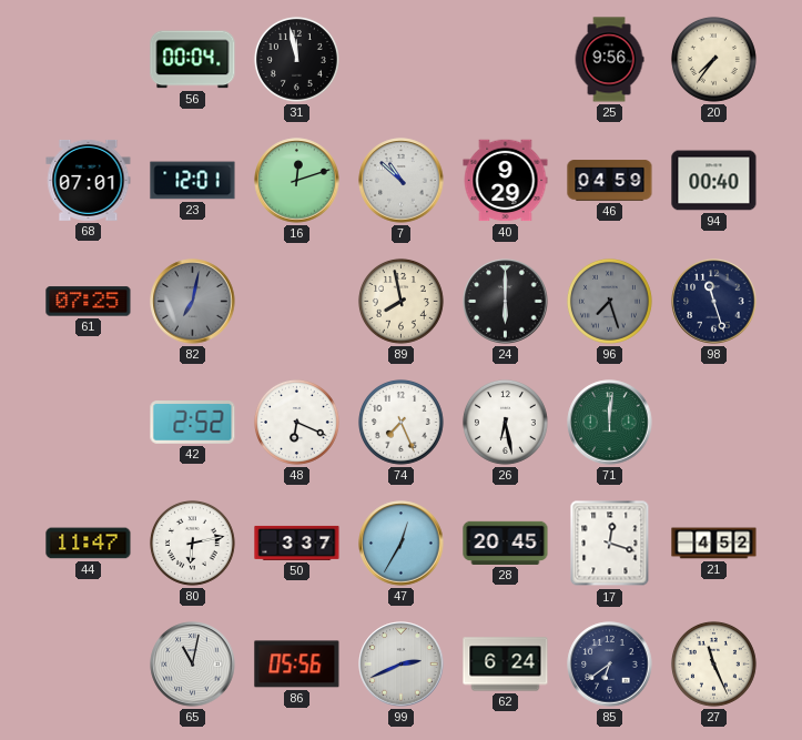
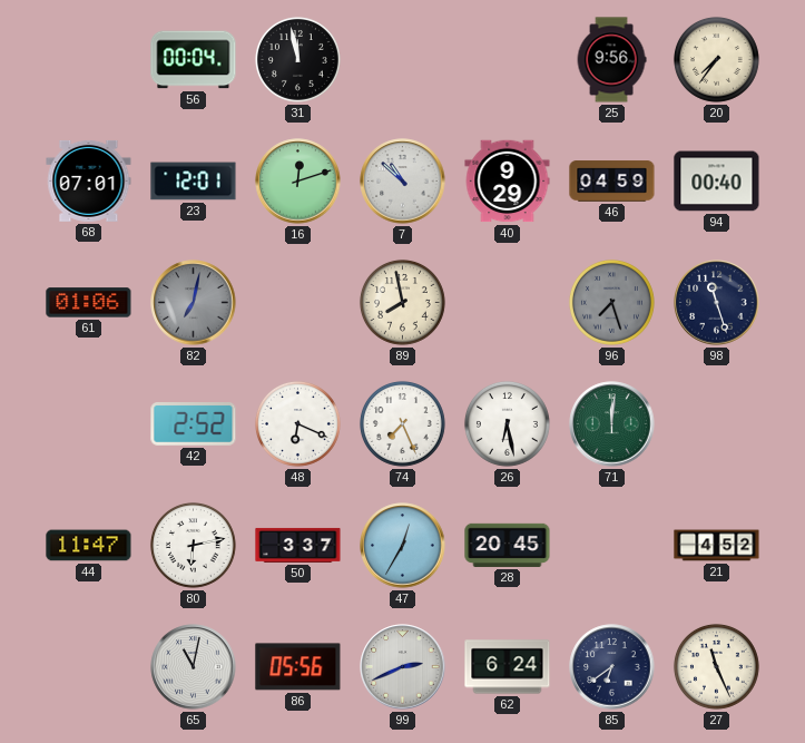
61: 07:25 -> 01:06 (89, 303)
24: 6:00 -> none (506, 302)
17: 12:18 -> none (610, 544)
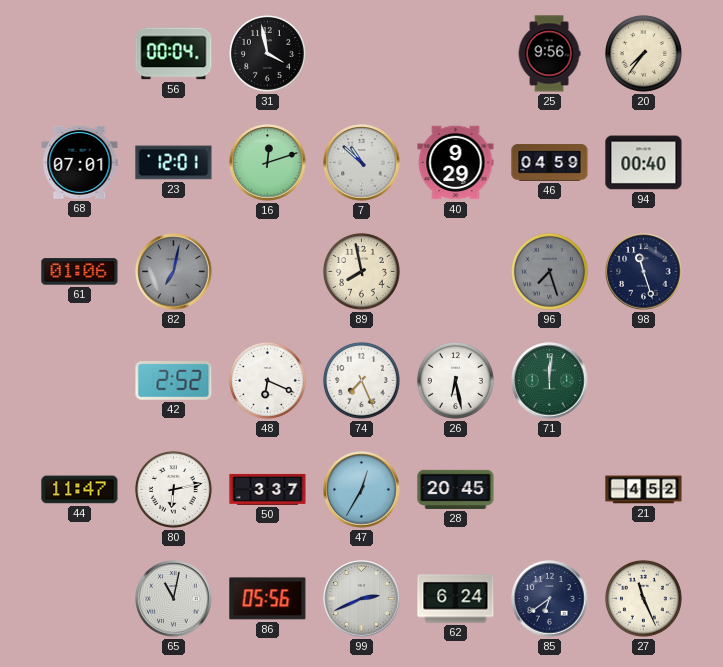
31: 11:58 -> 3:58 (267, 53)
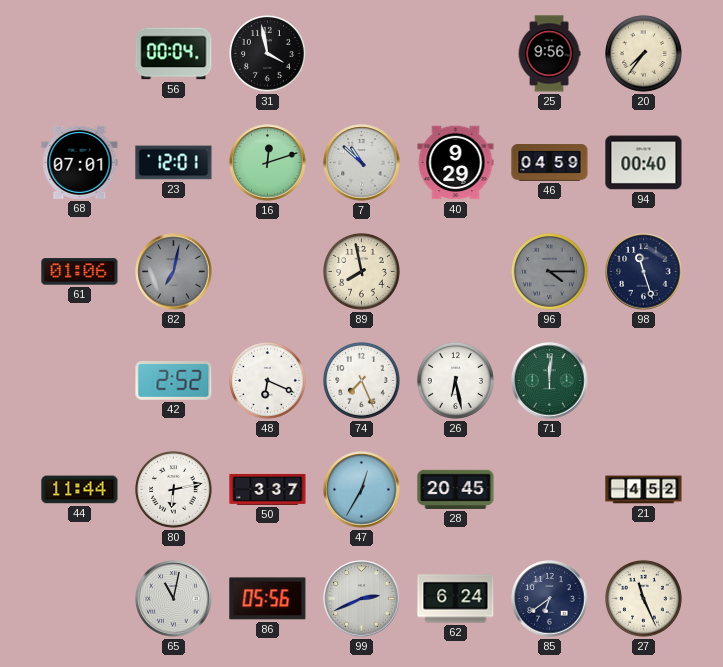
96: 7:27 -> 4:15 (549, 271)
44: 11:47 -> 11:44 (80, 490)
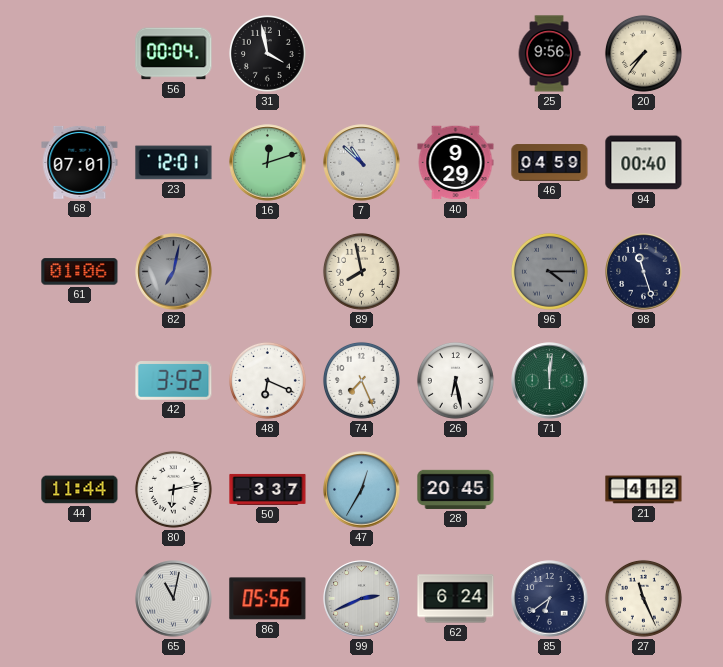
42: 2:52 -> 3:52 (174, 381)
21: 4:52 -> 4:12 (644, 490)
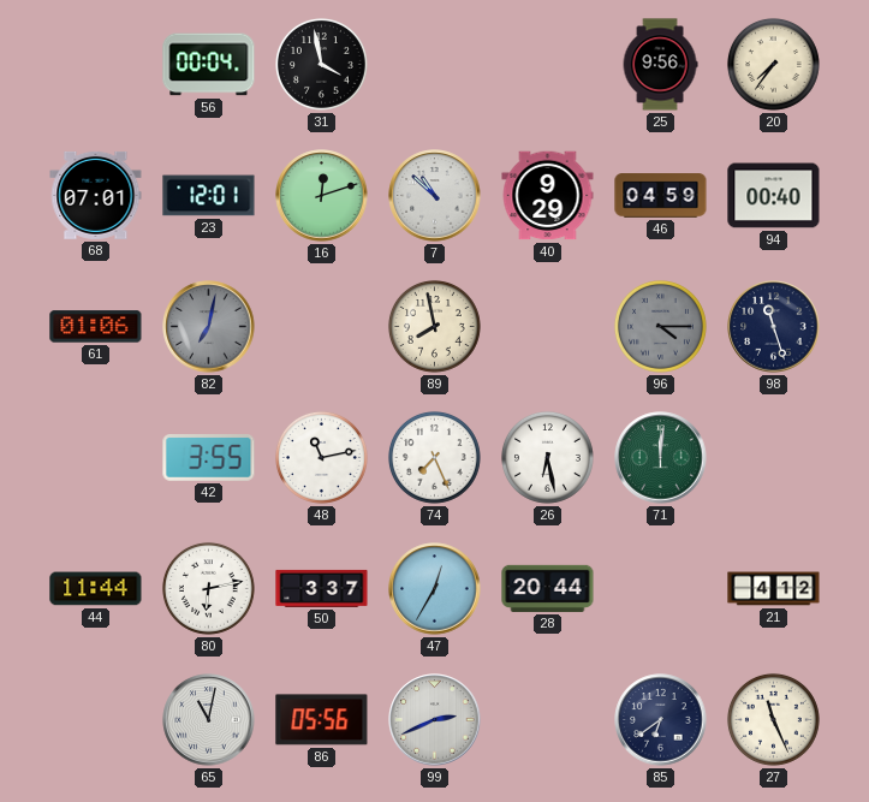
42: 3:52 -> 3:55 (209, 458)
48: 6:19 -> 11:13 (321, 457)
28: 20:45 -> 20:44 (548, 588)
62: 6:24 -> none (456, 599)
